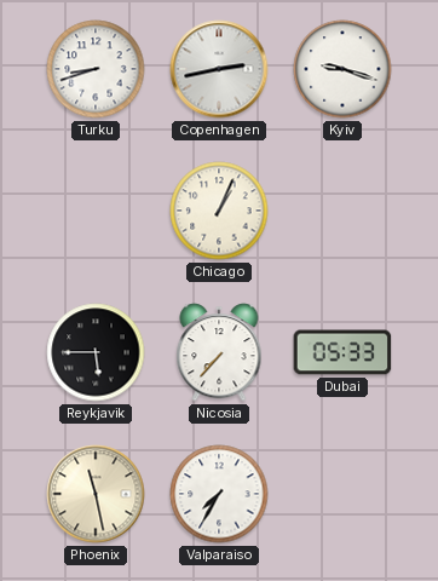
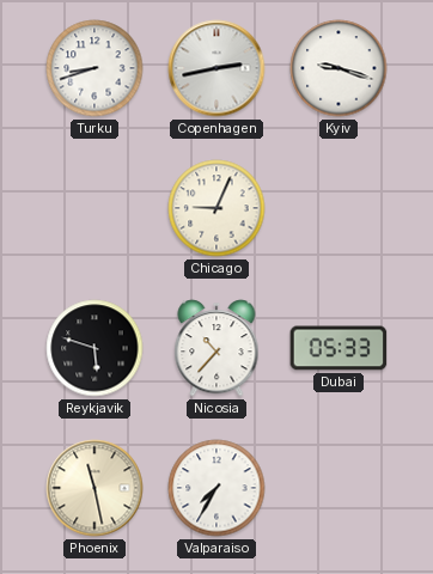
Chicago: 1:04 -> 9:04 (216, 208)
Reykjavik: 5:45 -> 5:48 (94, 348)
Nicosia: 7:37 -> 10:37 (216, 348)
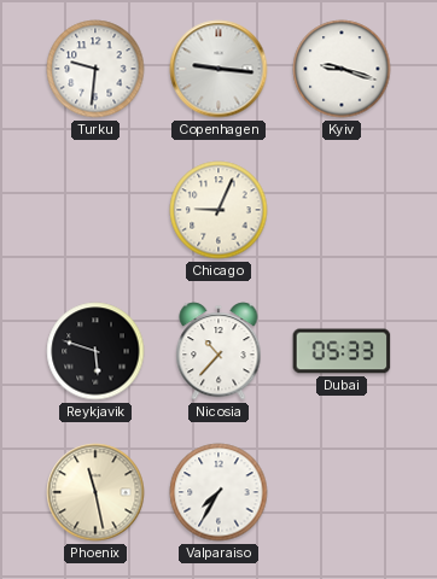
Turku: 8:42 -> 9:31 (95, 69)
Copenhagen: 2:43 -> 9:16 (218, 69)
